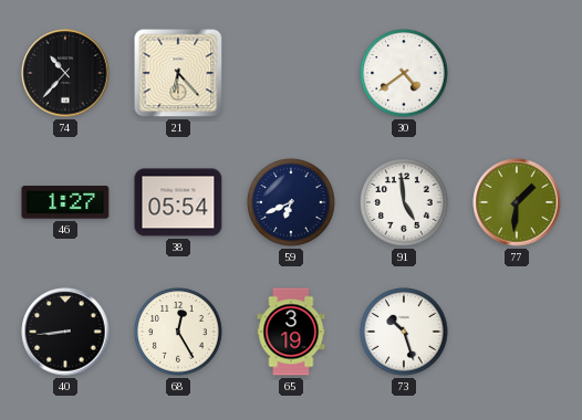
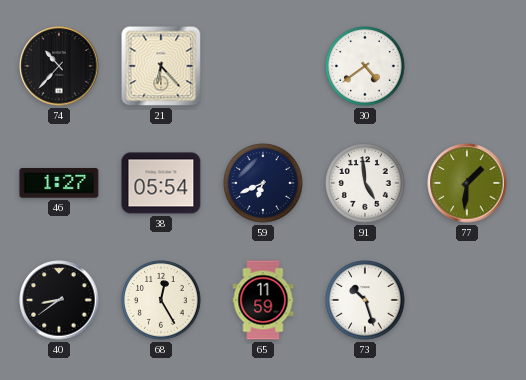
40: 8:44 -> 8:39 (59, 300)
65: 3:19 -> 11:59 (263, 300)
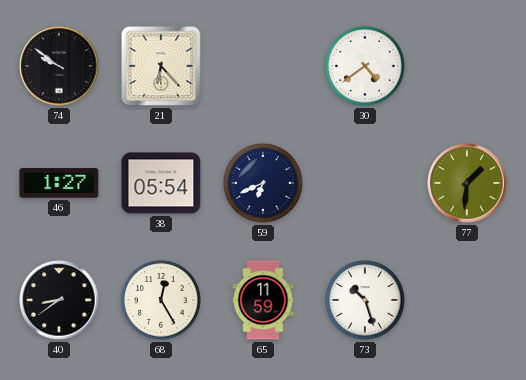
74: 10:37 -> 9:51 (59, 66)
91: 4:59 -> none (365, 183)
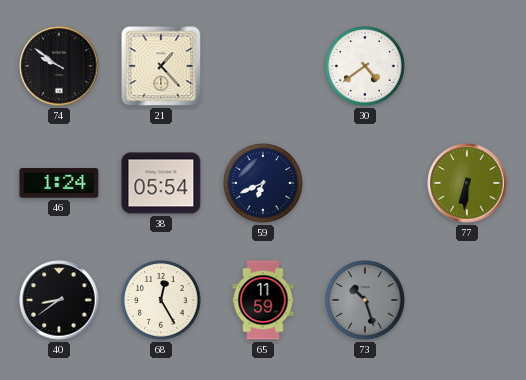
21: 6:23 -> 1:23 (161, 66)
46: 1:27 -> 1:24 (59, 183)
77: 1:31 -> 6:31 (467, 183)
73 dial: white -> grey (365, 300)
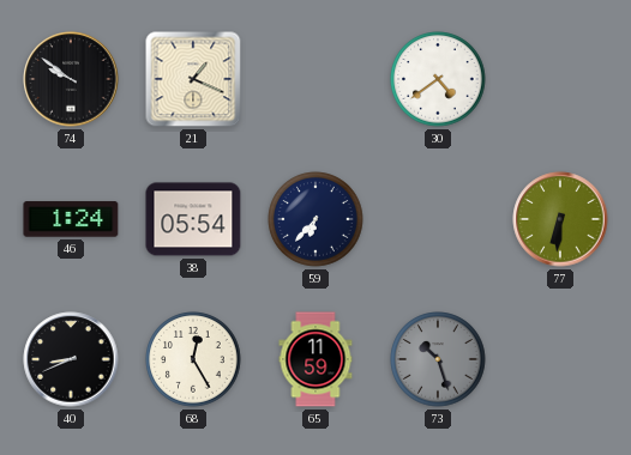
21: 1:23 -> 1:19 (193, 79)
59: 6:41 -> 6:37 (315, 219)
40: 8:39 -> 8:41 (71, 359)
